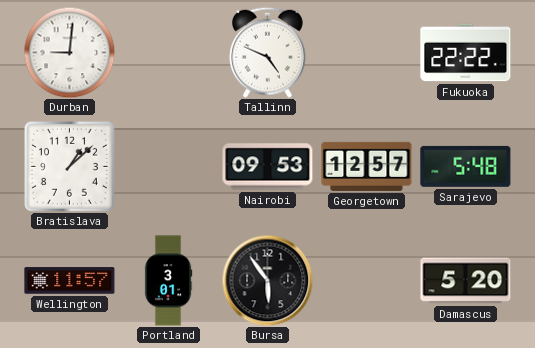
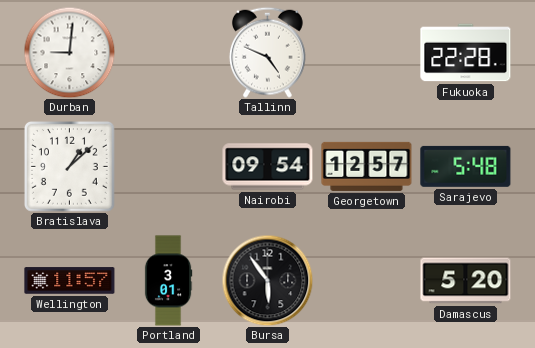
Fukuoka: 22:22 -> 22:28 (466, 53)
Nairobi: 09:53 -> 09:54 (268, 167)
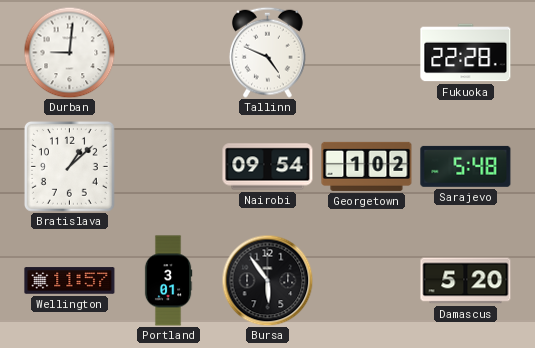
Georgetown: 12:57 -> 1:02 (367, 166)
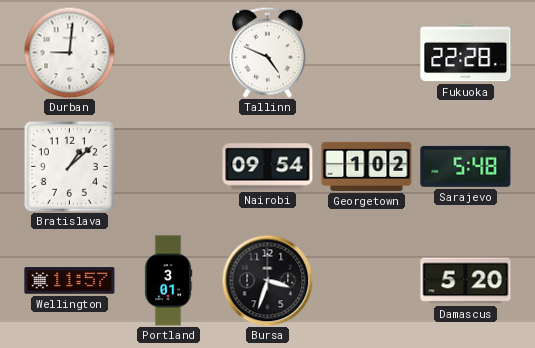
Bursa: 5:54 -> 3:33 (267, 280)
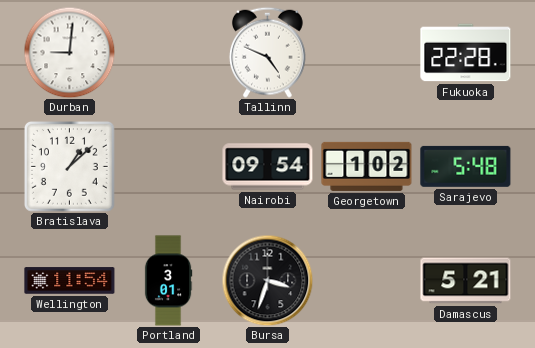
Wellington: 11:57 -> 11:54 (70, 281)
Damascus: 5:20 -> 5:21 (466, 281)
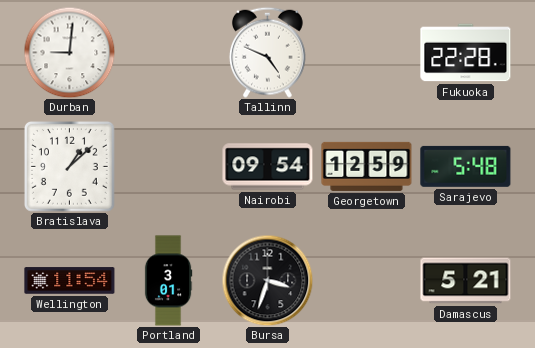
Georgetown: 1:02 -> 12:59 (367, 166)
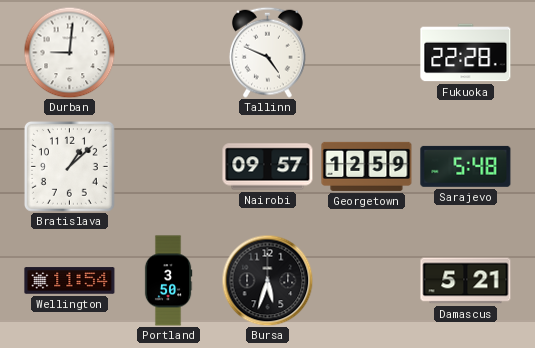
Nairobi: 09:54 -> 09:57 (268, 167)
Portland: 3:01 -> 3:50 (168, 281)
Bursa: 3:33 -> 5:33 (267, 280)
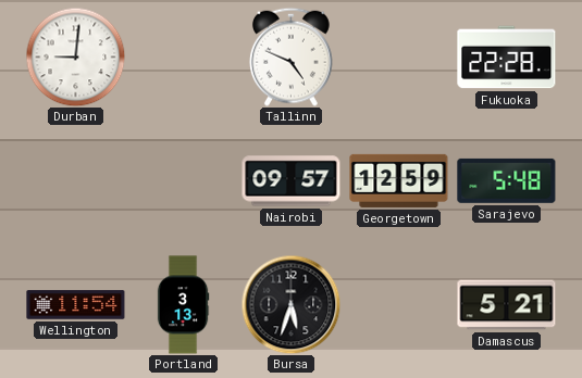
Bratislava: 1:08 -> none (70, 167)
Portland: 3:50 -> 3:13 (183, 305)
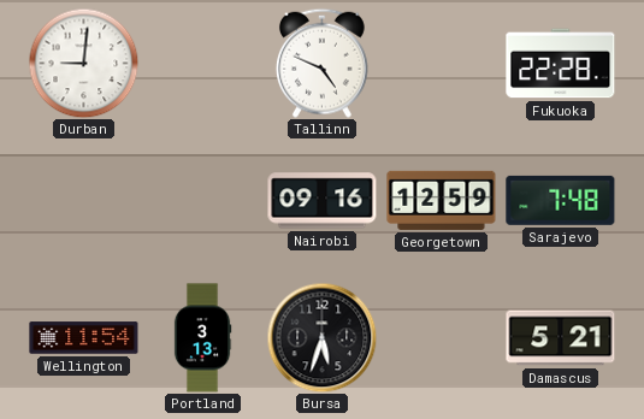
Nairobi: 09:57 -> 09:16 (323, 201)
Sarajevo: 5:48 -> 7:48 (561, 200)
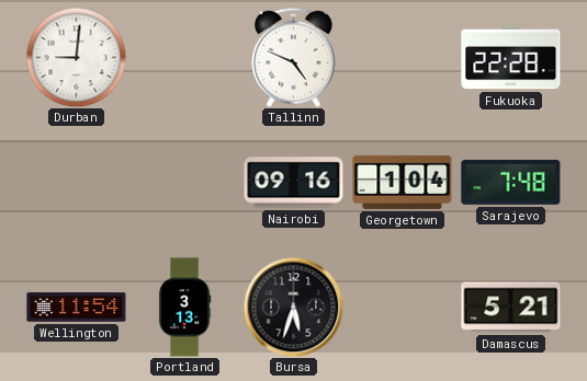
Georgetown: 12:59 -> 1:04 (403, 182)
